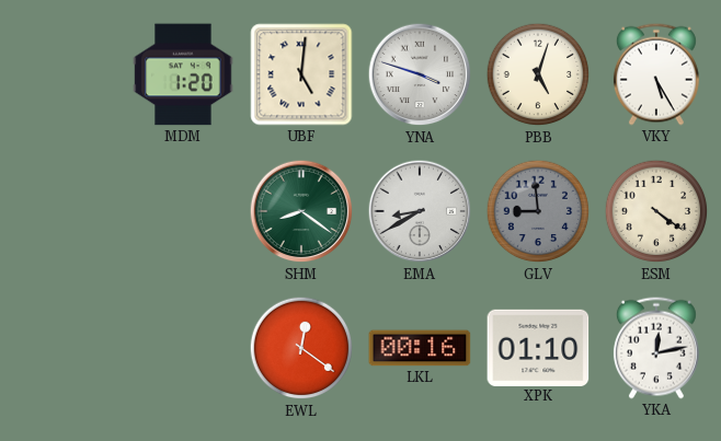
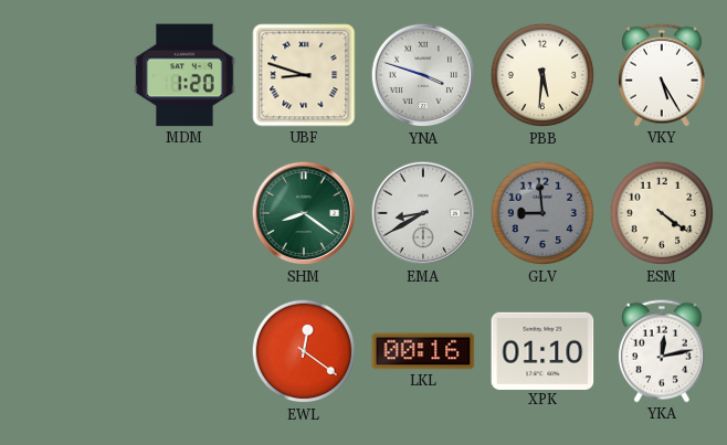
UBF: 5:01 -> 8:48 (304, 75)
PBB: 5:03 -> 5:31 (542, 75)
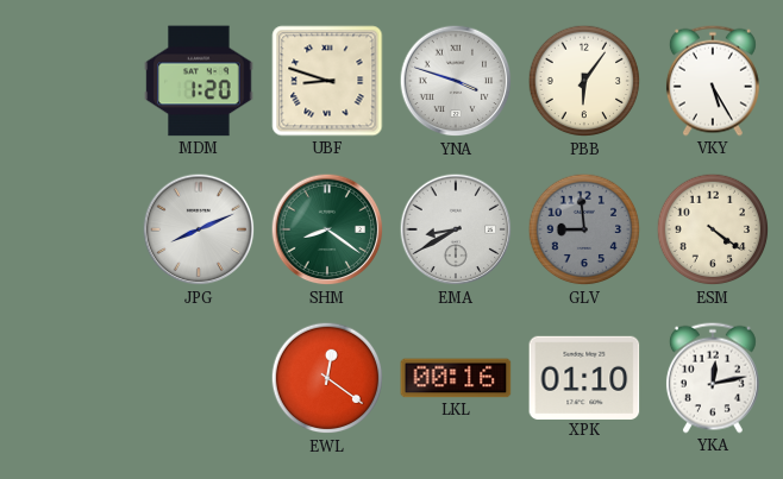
PBB: 5:31 -> 6:06 (584, 81)
JPG: none -> 8:11 (199, 229)
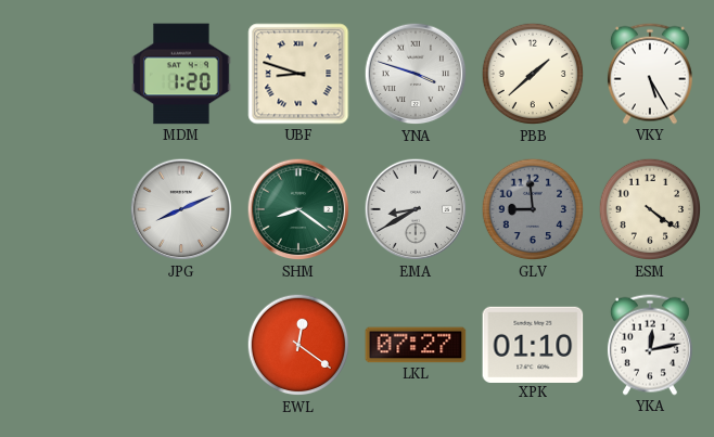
PBB: 6:06 -> 1:38 (533, 74)
LKL: 00:16 -> 07:27 (416, 345)
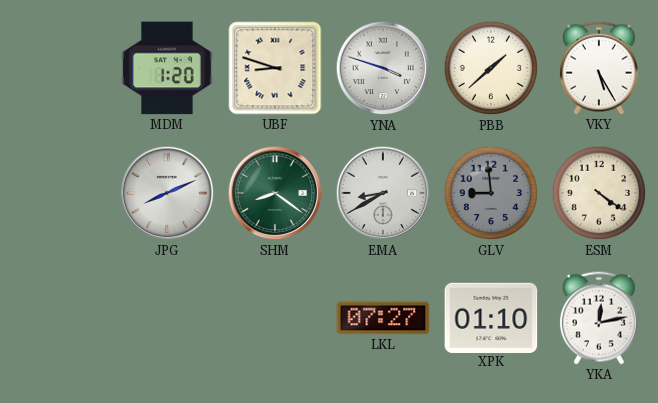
EWL: 12:21 -> none (298, 345)
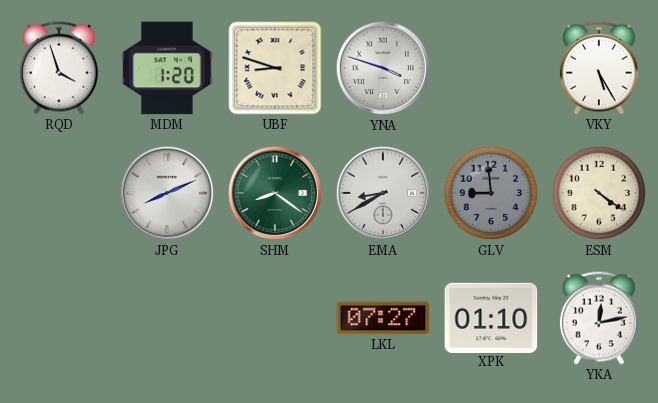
RQD: none -> 3:57 (59, 68)
PBB: 1:38 -> none (491, 68)
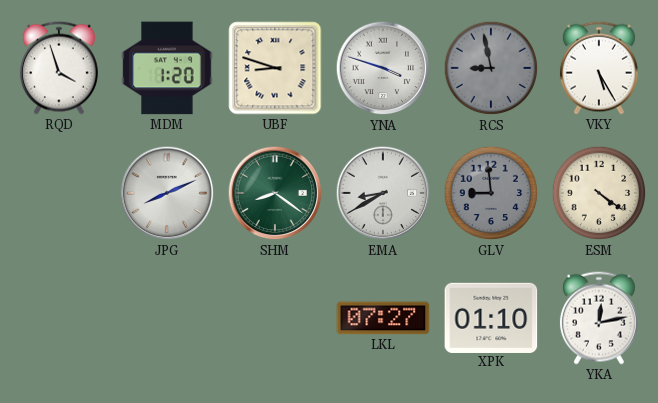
RCS: none -> 8:58 (491, 68)
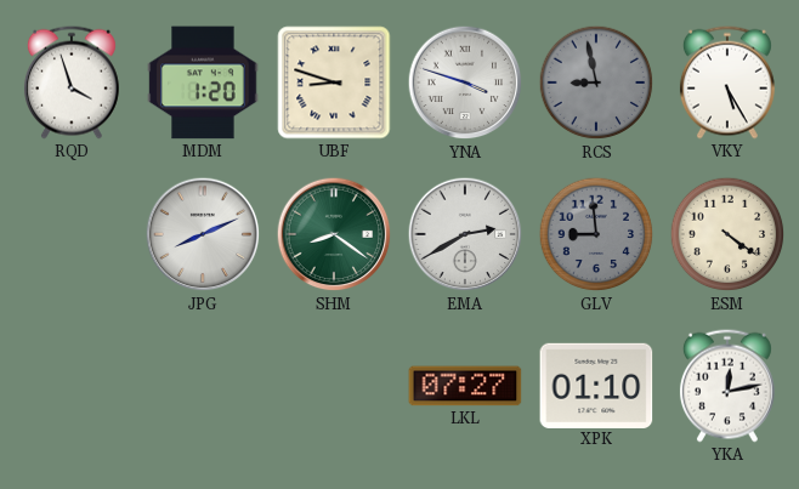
EMA: 8:40 -> 2:40 (465, 234)
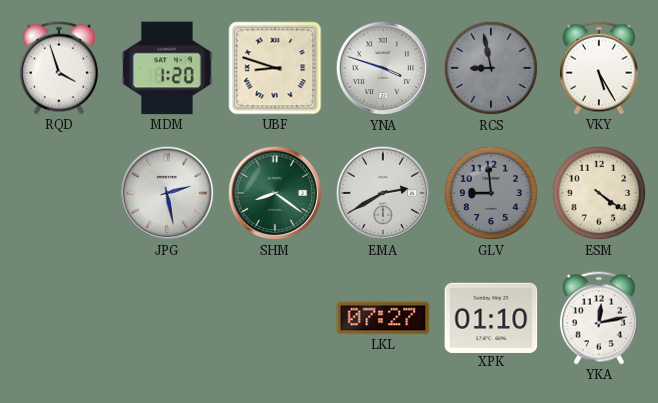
JPG: 8:11 -> 2:28 (167, 193)
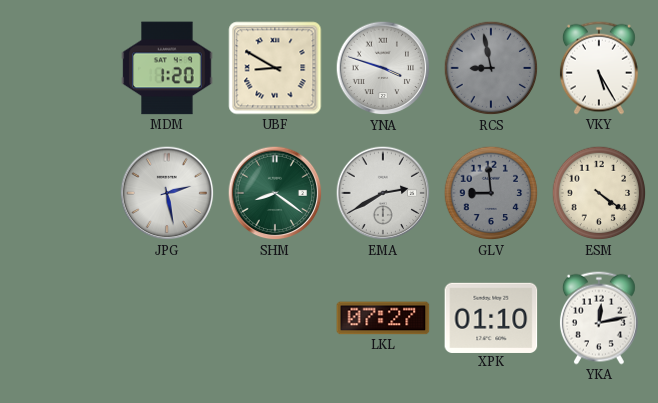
RQD: 3:57 -> none (59, 68)
UBF: 8:48 -> 8:50 (275, 68)
